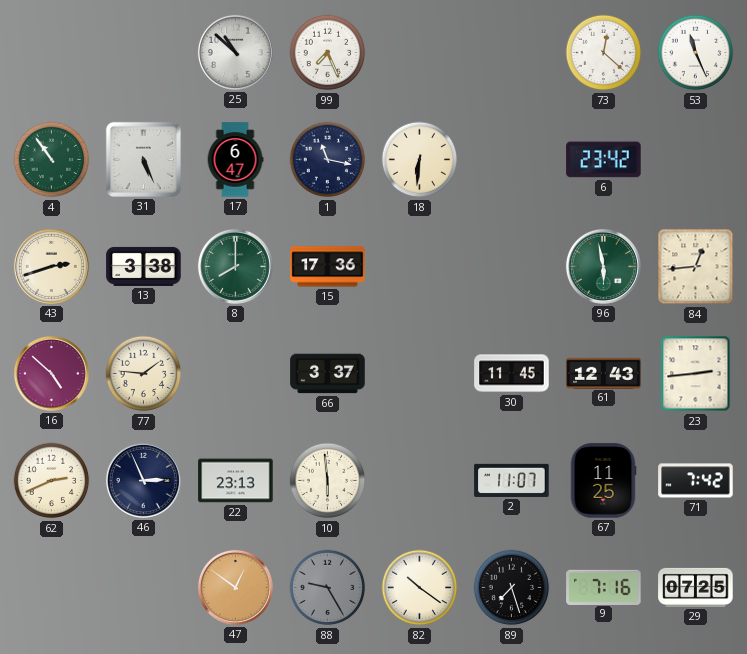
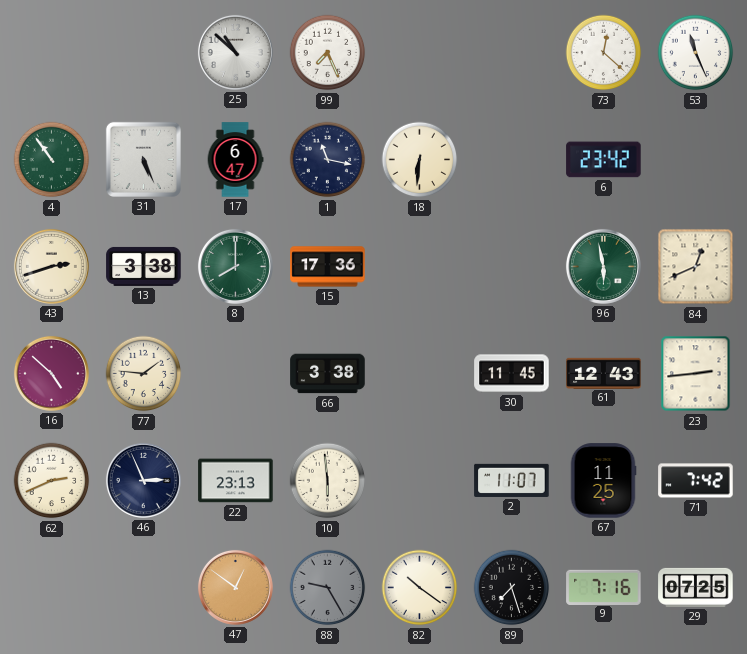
84: 12:44 -> 12:41 (696, 267)
66: 3:37 -> 3:38 (328, 374)
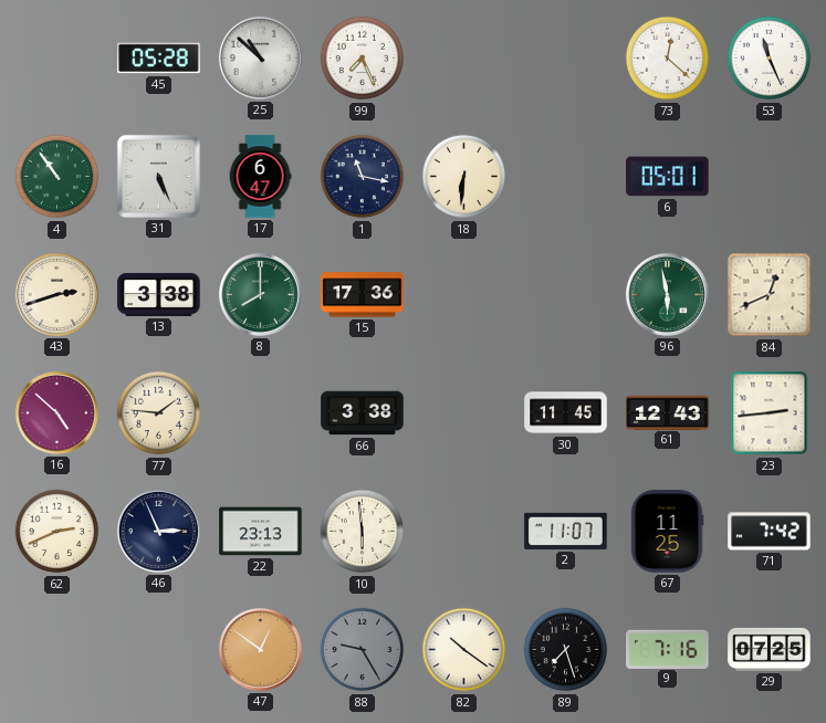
45: none -> 05:28 (159, 59)
6: 23:42 -> 05:01 (668, 177)
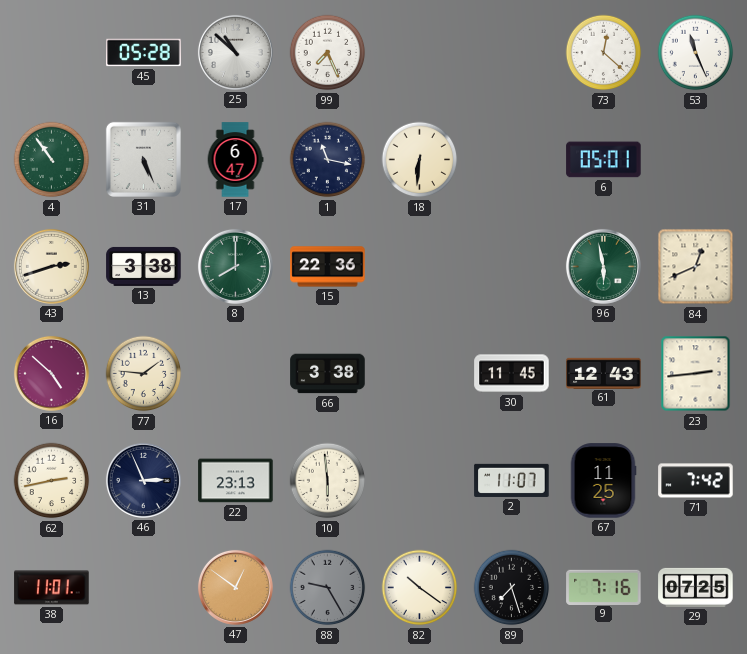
15: 17:36 -> 22:36 (328, 267)
62: 2:41 -> 2:43 (52, 481)
38: none -> 11:01 (52, 588)
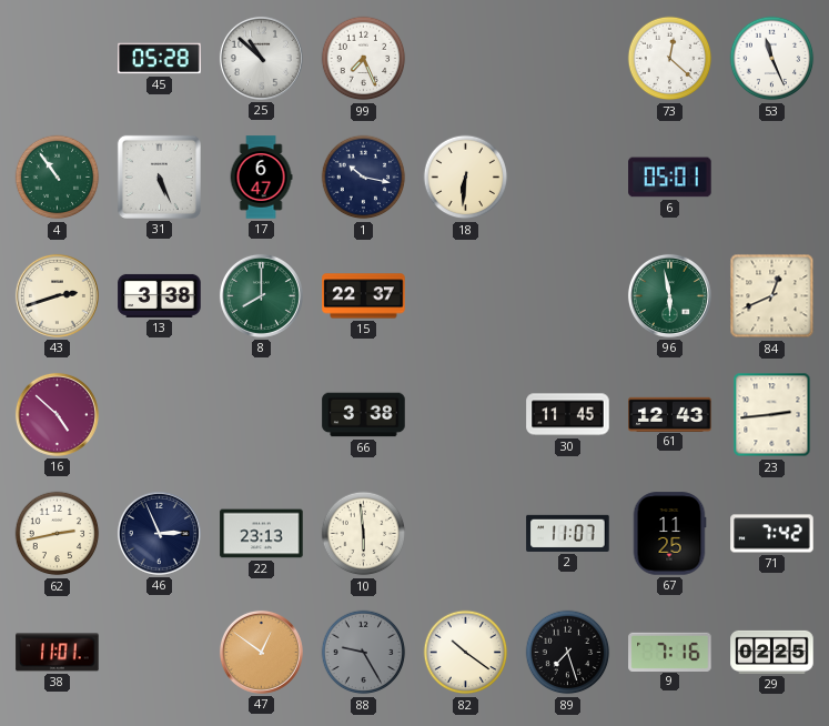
1: 11:17 -> 10:17 (364, 178)
15: 22:36 -> 22:37 (364, 296)
77: 1:46 -> none (144, 374)
29: 07:25 -> 02:25 (772, 652)
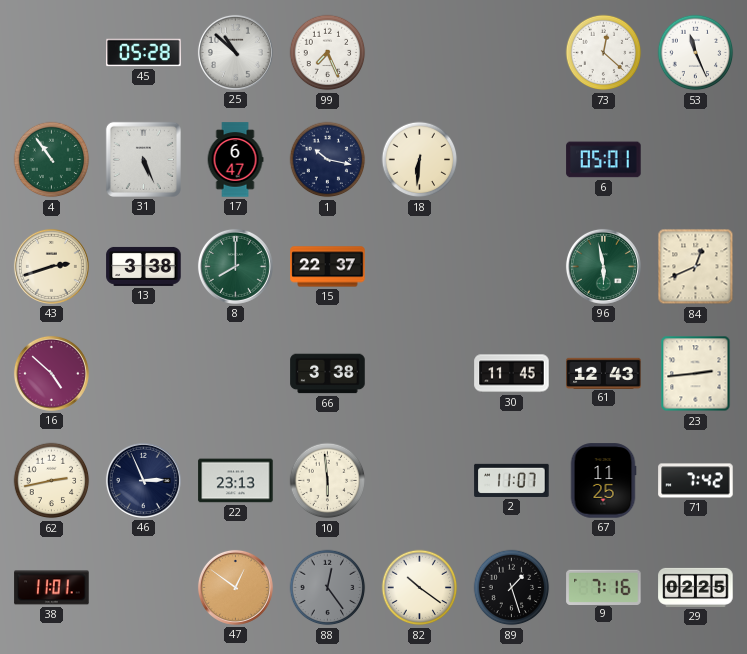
88: 9:25 -> 12:24 (328, 588)
89: 7:27 -> 1:27 (512, 588)
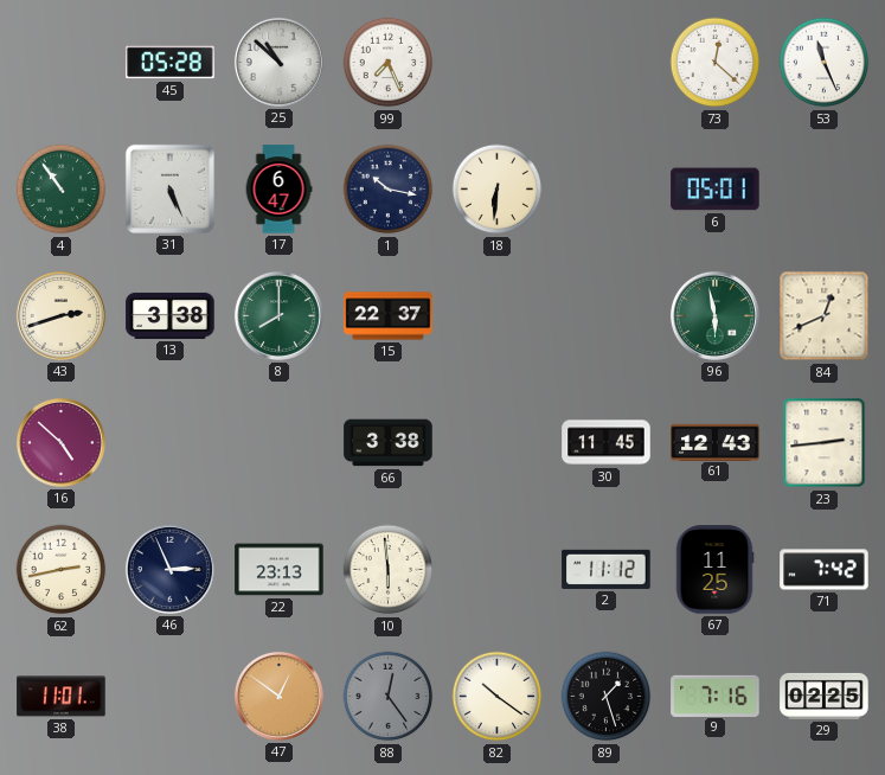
2: 11:07 -> 11:12 (607, 569)
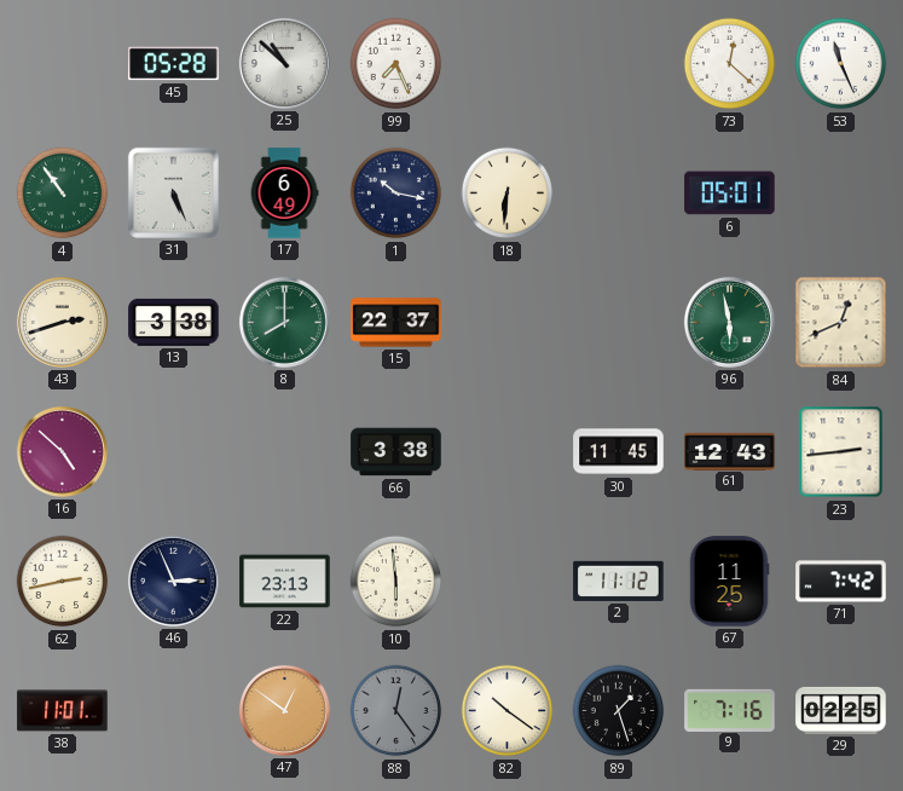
17: 6:47 -> 6:49 (284, 194)
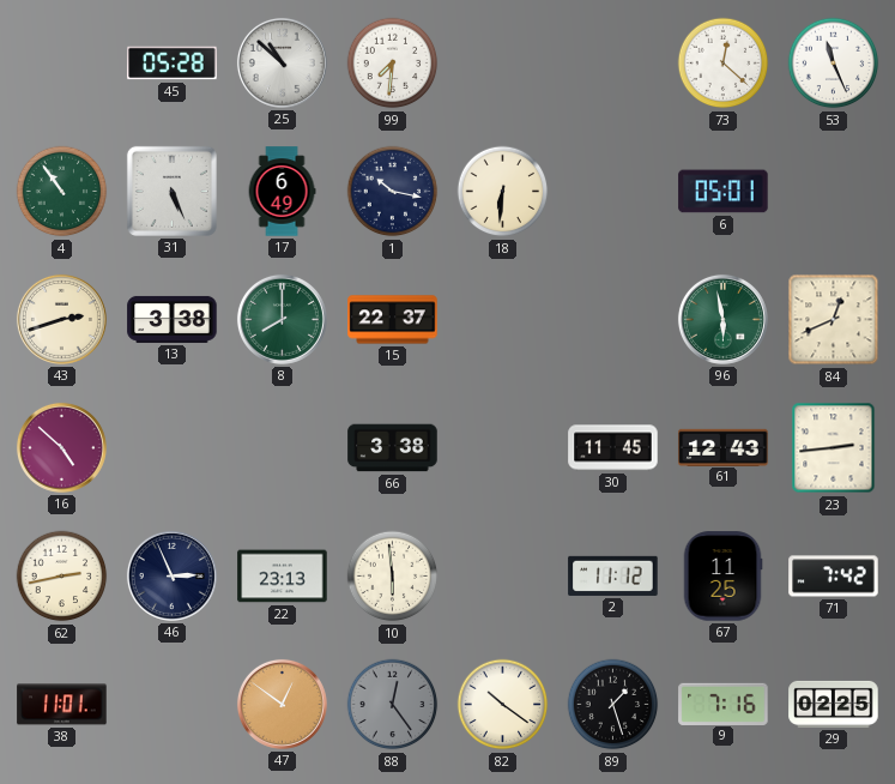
99: 7:26 -> 7:31 (393, 64)
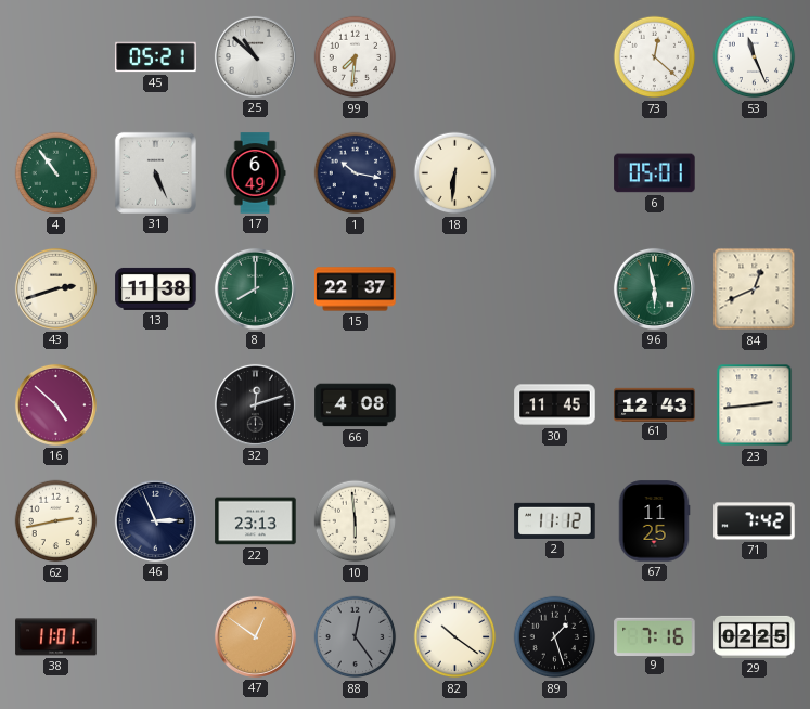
45: 05:28 -> 05:21 (156, 57)
13: 3:38 -> 11:38 (156, 288)
32: none -> 12:12 (255, 404)
66: 3:38 -> 4:08 (356, 405)
